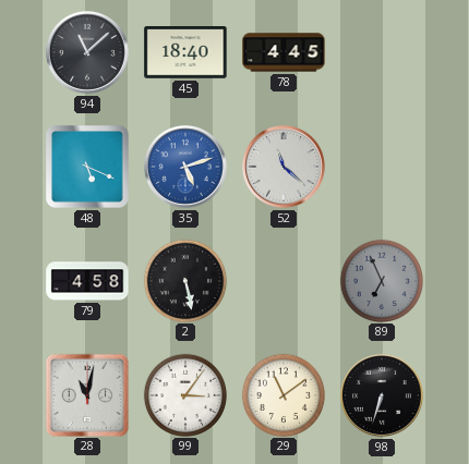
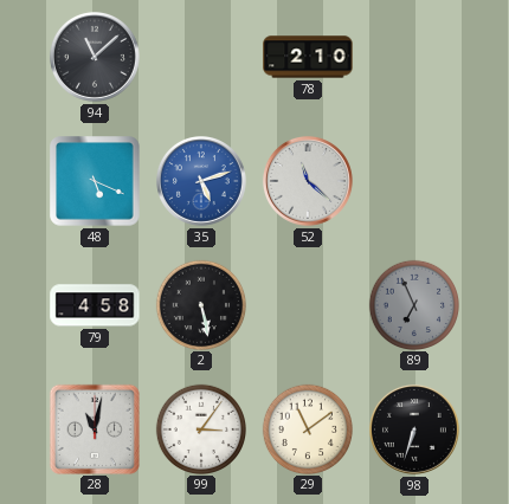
45: 18:40 -> none (185, 52)
78: 4:45 -> 2:10 (308, 57)
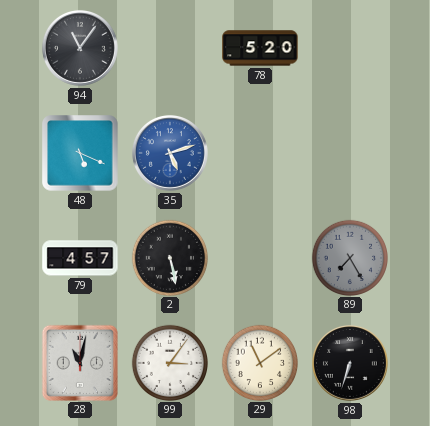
94: 11:08 -> 11:06 (80, 48)
78: 2:10 -> 5:20 (260, 48)
52: 11:22 -> none (308, 181)
79: 4:58 -> 4:57 (80, 258)
89: 6:56 -> 7:25 (349, 257)
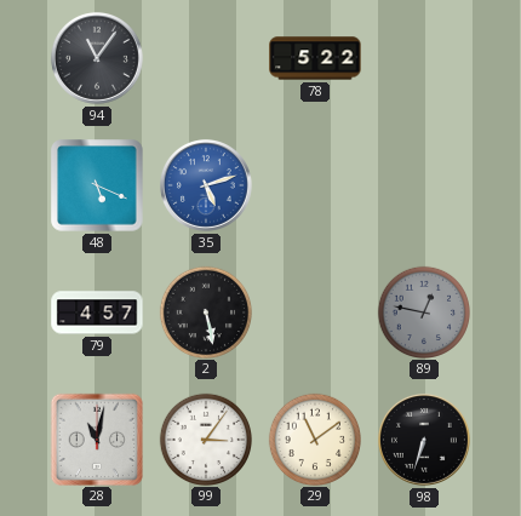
78: 5:20 -> 5:22 (315, 58)
89: 7:25 -> 12:47 (423, 311)
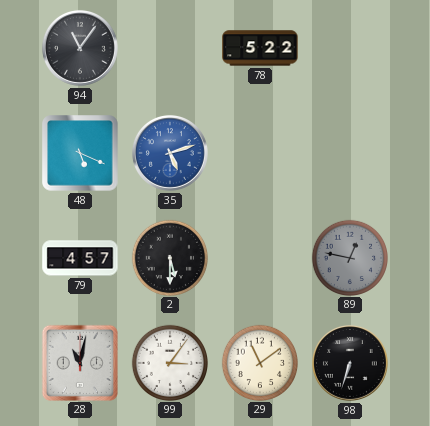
2: 5:28 -> 5:30 (169, 257)
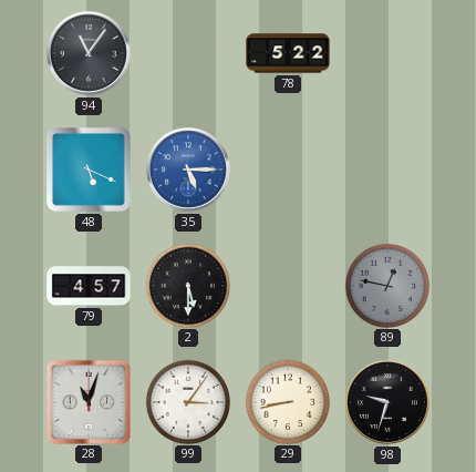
35: 5:12 -> 5:15 (188, 170)
28: 11:02 -> 11:03 (87, 401)
29: 11:09 -> 8:43 (287, 401)
98: 6:33 -> 9:33 (387, 402)
